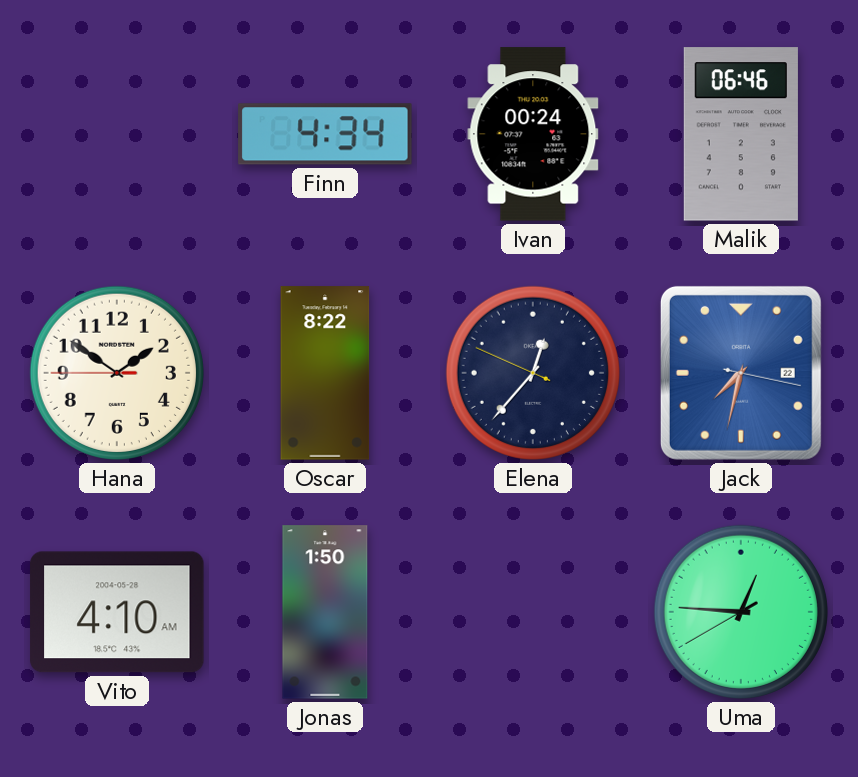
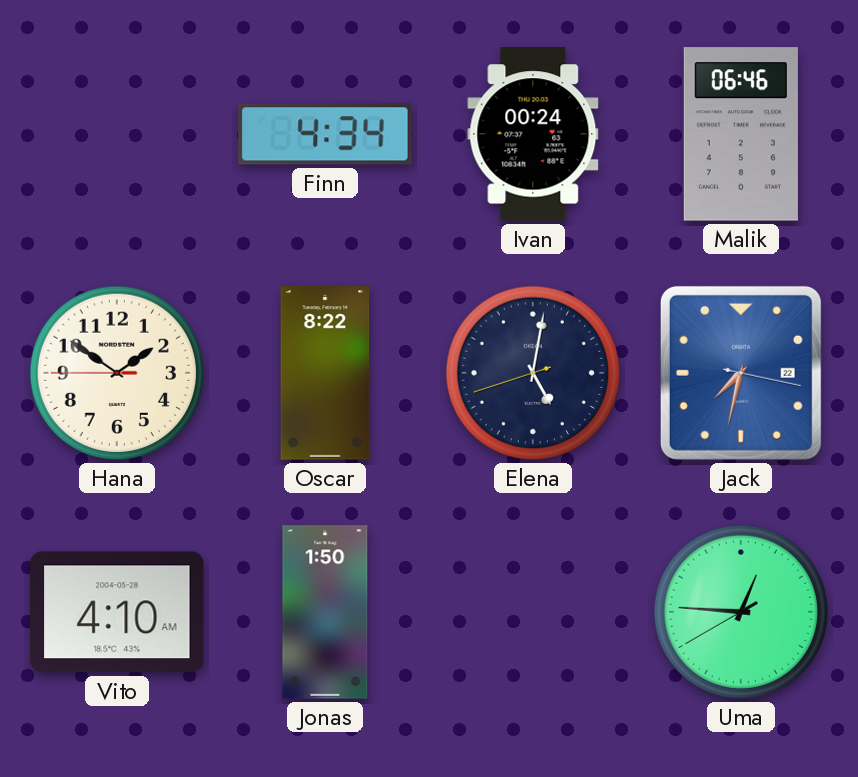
Elena: 12:36 -> 5:01 (533, 373)
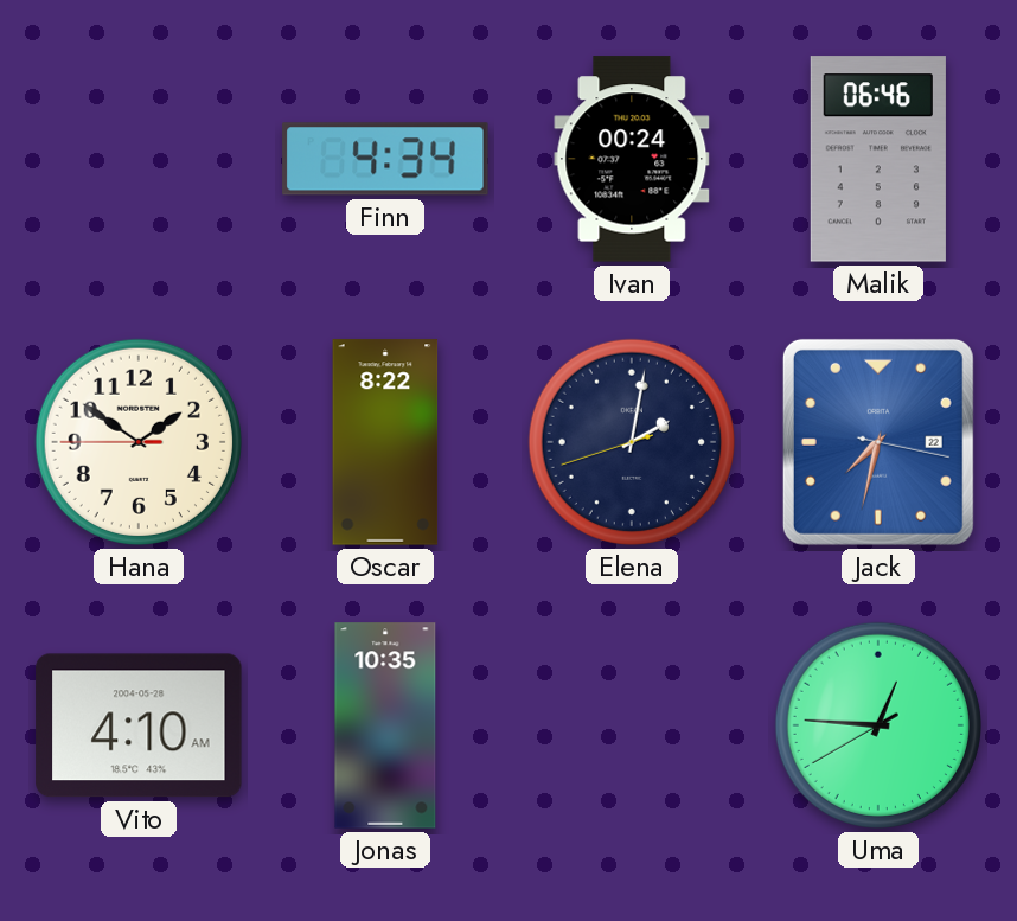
Elena: 5:01 -> 2:01 (632, 442)
Jonas: 1:50 -> 10:35 (385, 725)
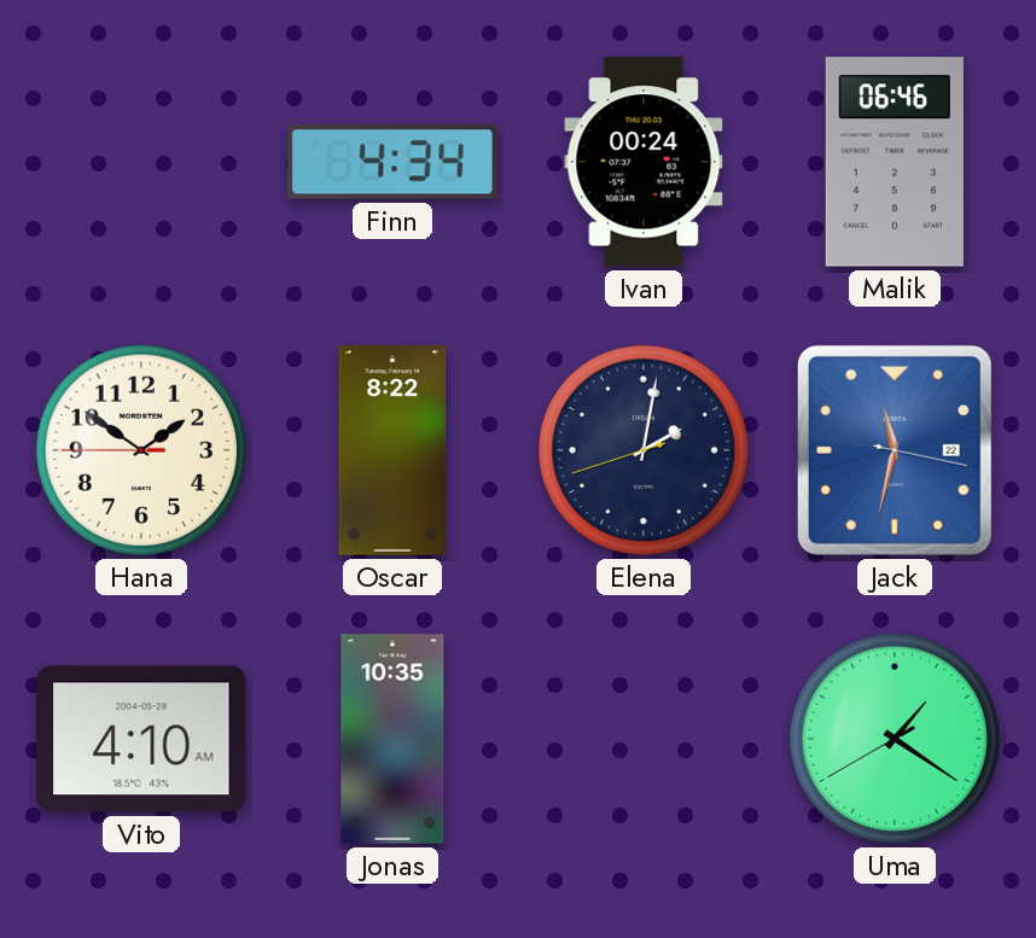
Jack: 7:32 -> 11:32 (895, 450)
Uma: 12:45 -> 1:20 (895, 739)
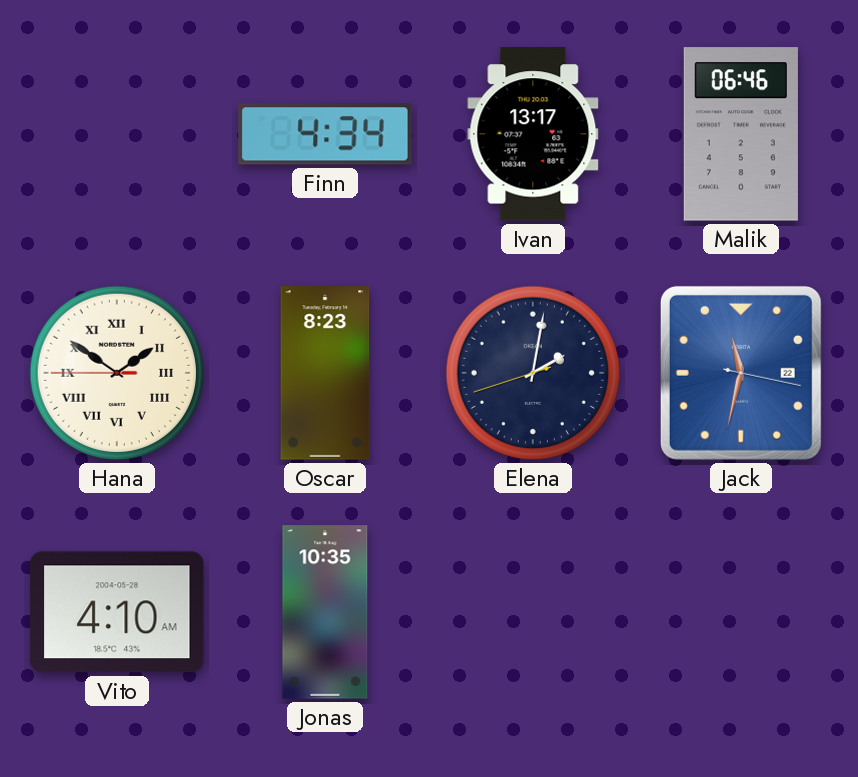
Ivan: 00:24 -> 13:17 (533, 134)
Hana numerals: Arabic -> Roman (117, 373)
Oscar: 8:22 -> 8:23 (325, 373)
Uma: 1:20 -> none (895, 739)
